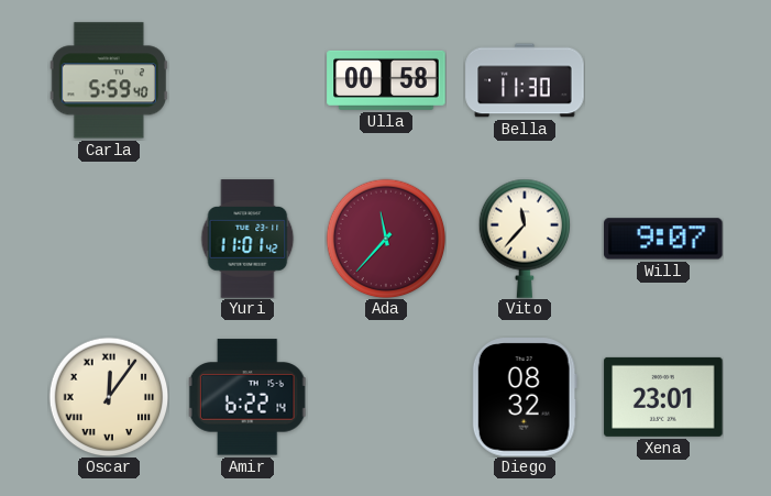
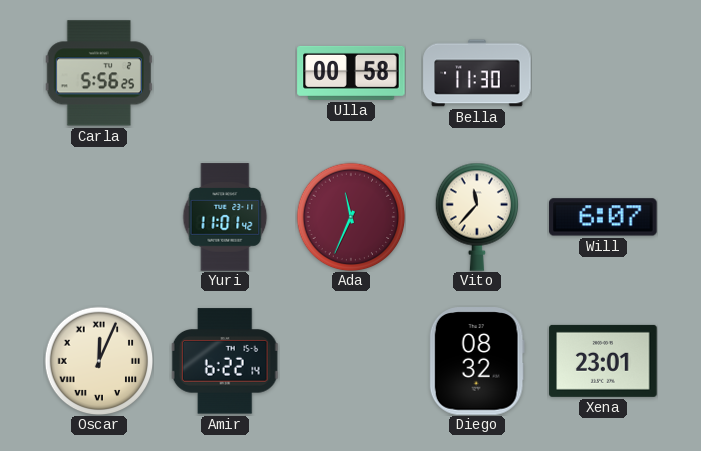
Carla: 5:59 -> 5:56 (99, 73)
Ada: 11:37 -> 11:34 (351, 217)
Will: 9:07 -> 6:07 (603, 217)
Oscar: 12:06 -> 12:04 (99, 361)
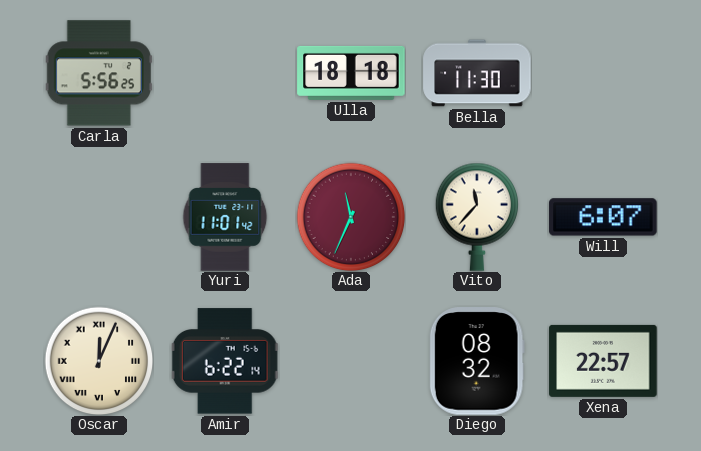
Ulla: 00:58 -> 18:18 (351, 73)
Xena: 23:01 -> 22:57 (603, 361)
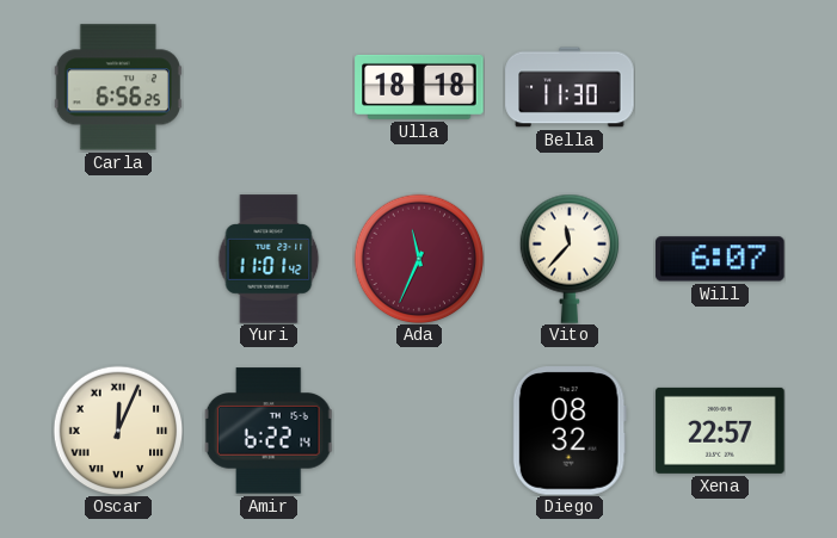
Carla: 5:56 -> 6:56 (118, 87)
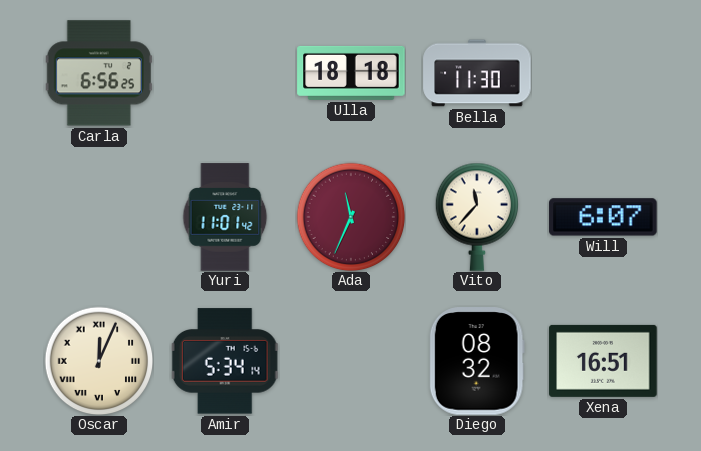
Amir: 6:22 -> 5:34 (225, 361)
Xena: 22:57 -> 16:51 (603, 361)
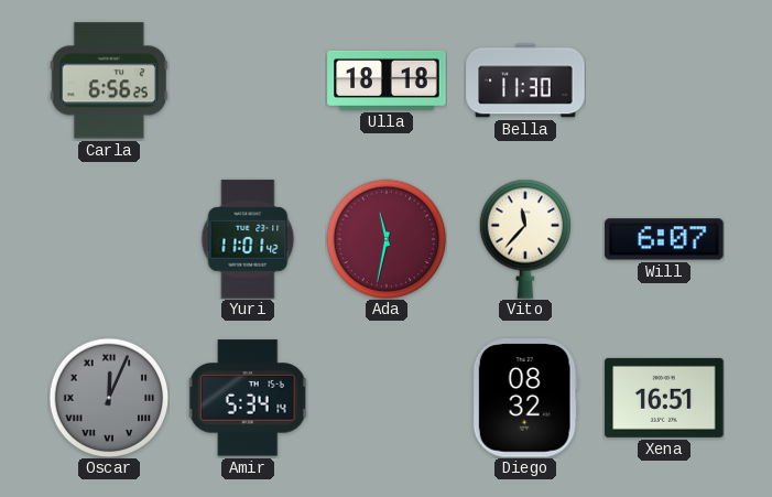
Ada: 11:34 -> 11:32 (387, 239)
Oscar dial: cream -> grey (109, 398)
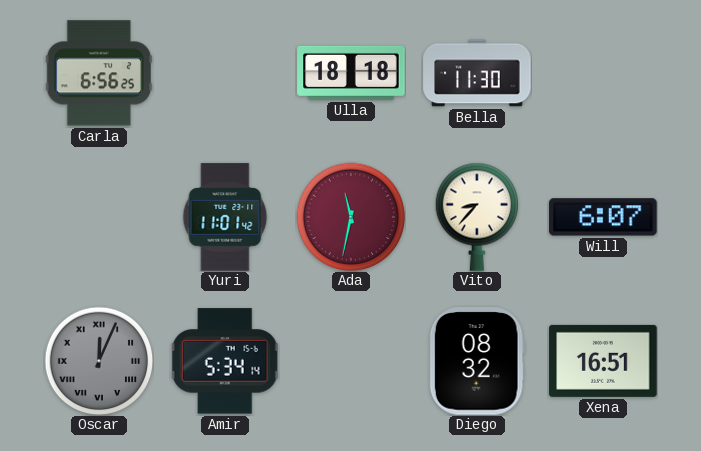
Vito: 11:37 -> 8:37 (476, 217)
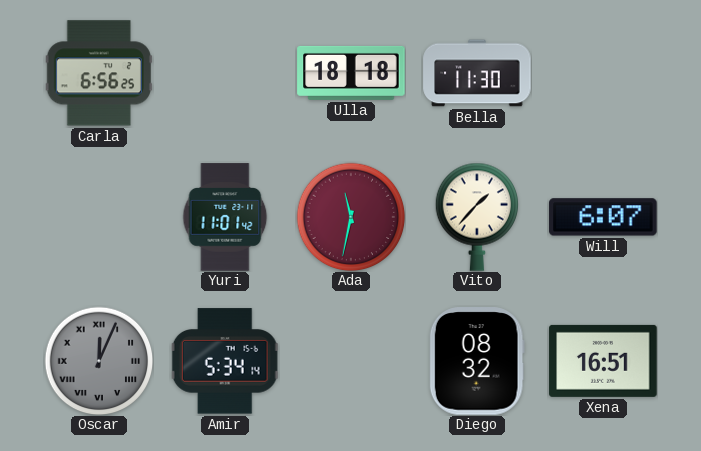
Vito: 8:37 -> 1:37 (476, 217)
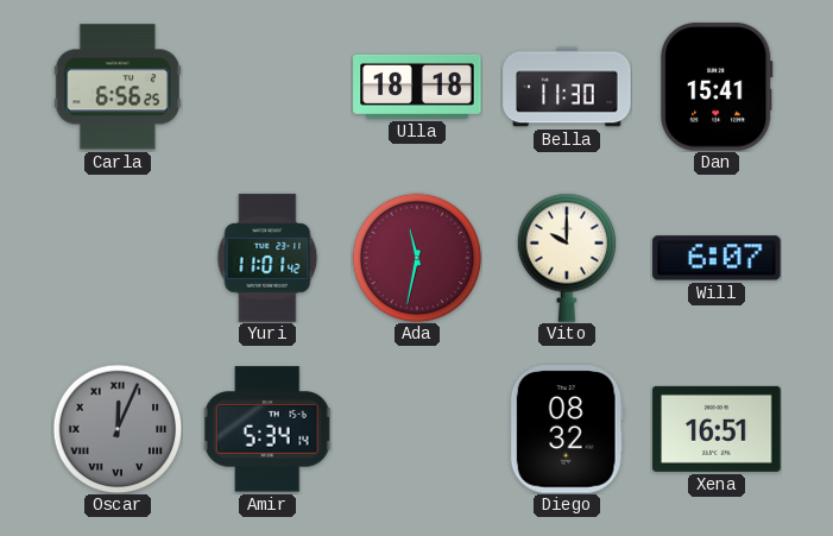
Dan: none -> 15:41 (718, 87)
Vito: 1:37 -> 10:00 (566, 258)
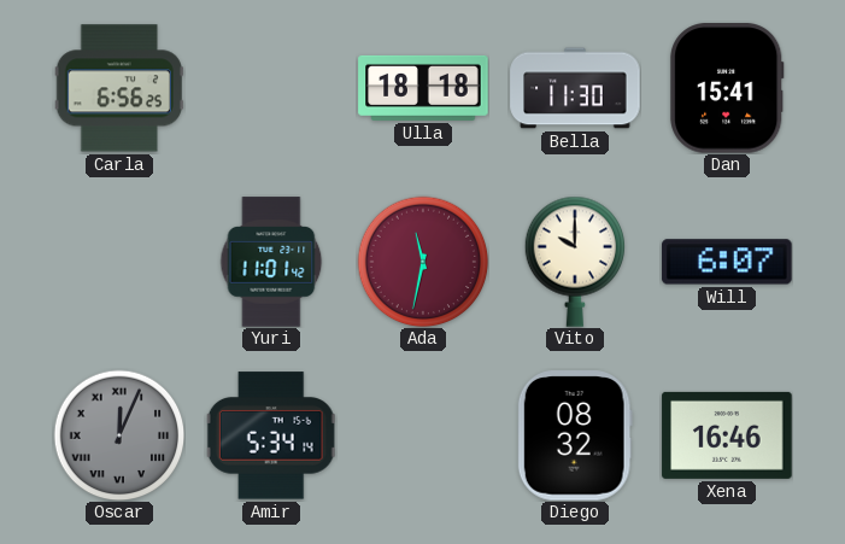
Xena: 16:51 -> 16:46 (727, 435)
